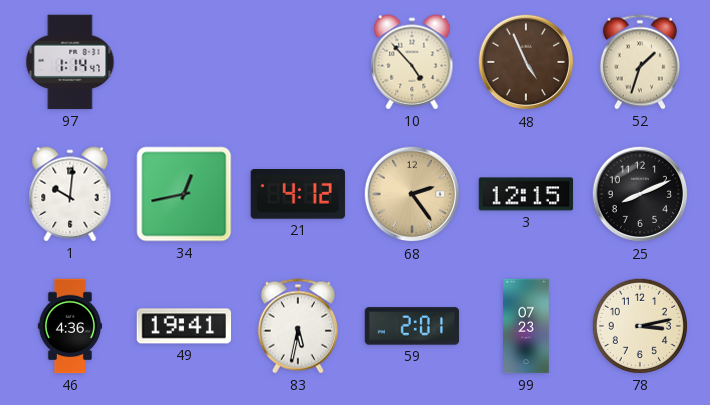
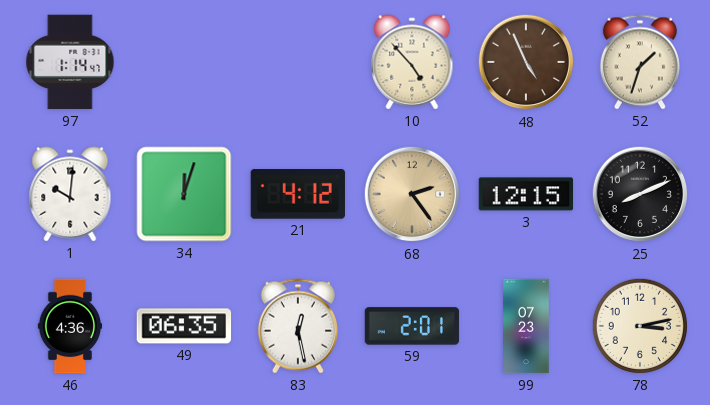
34: 12:43 -> 12:03 (184, 194)
49: 19:41 -> 06:35 (184, 326)
83: 5:32 -> 12:28 (298, 326)
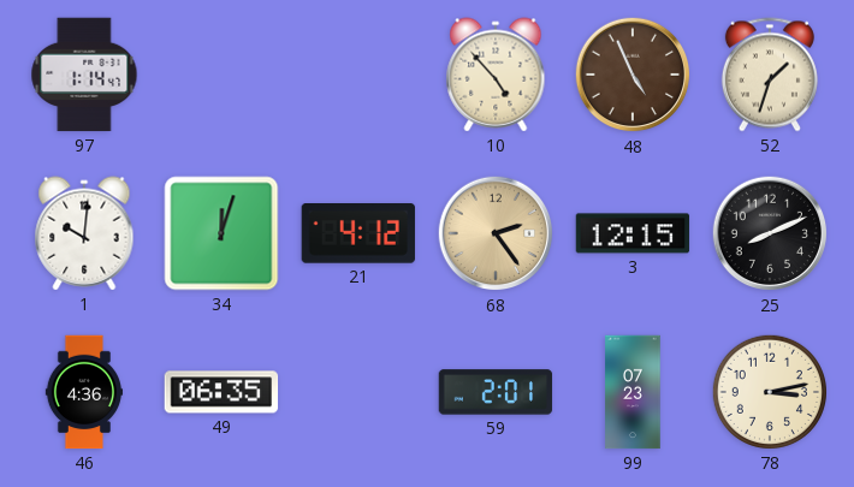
83: 12:28 -> none (298, 326)
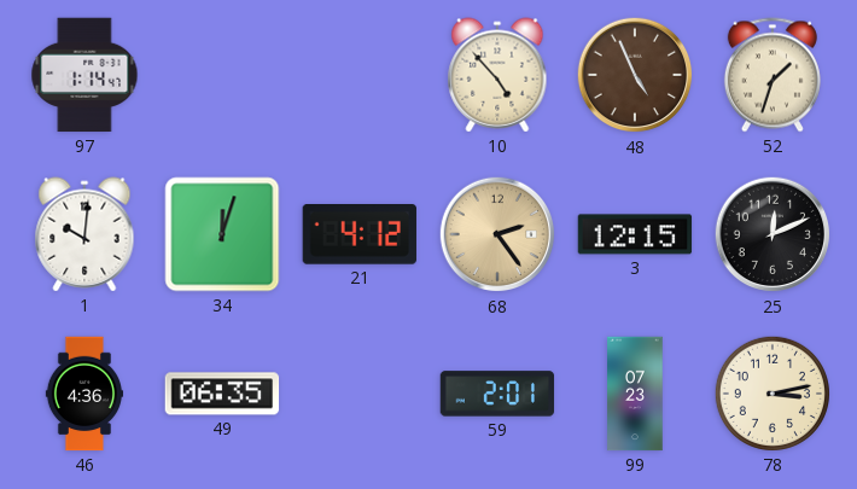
25: 8:11 -> 12:11 (773, 234)
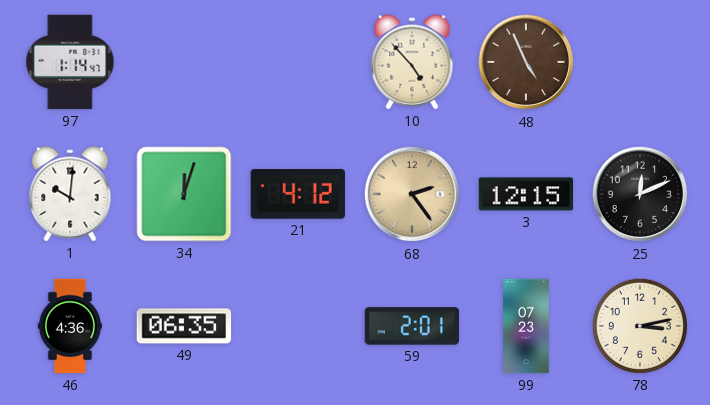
52: 1:33 -> none (773, 75)
